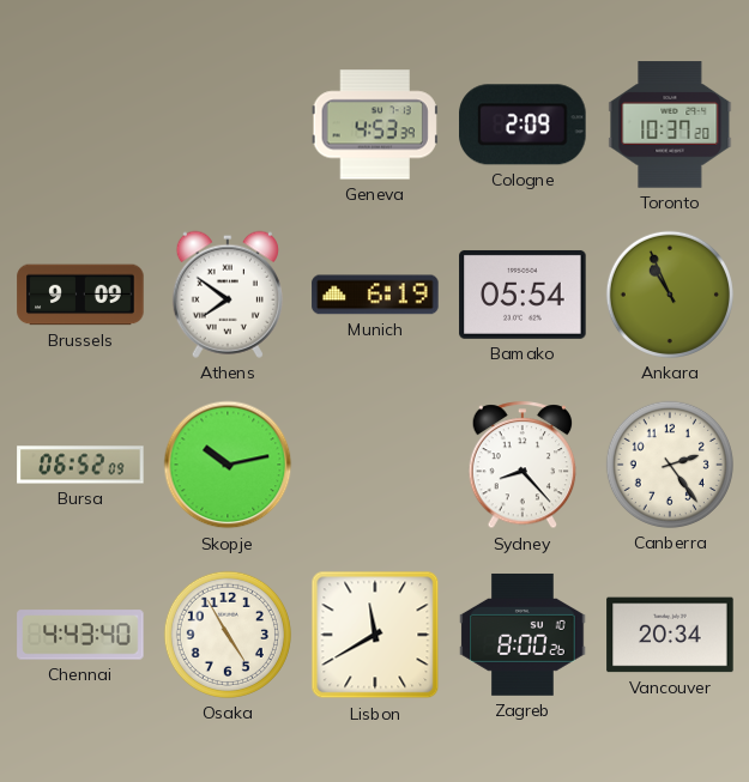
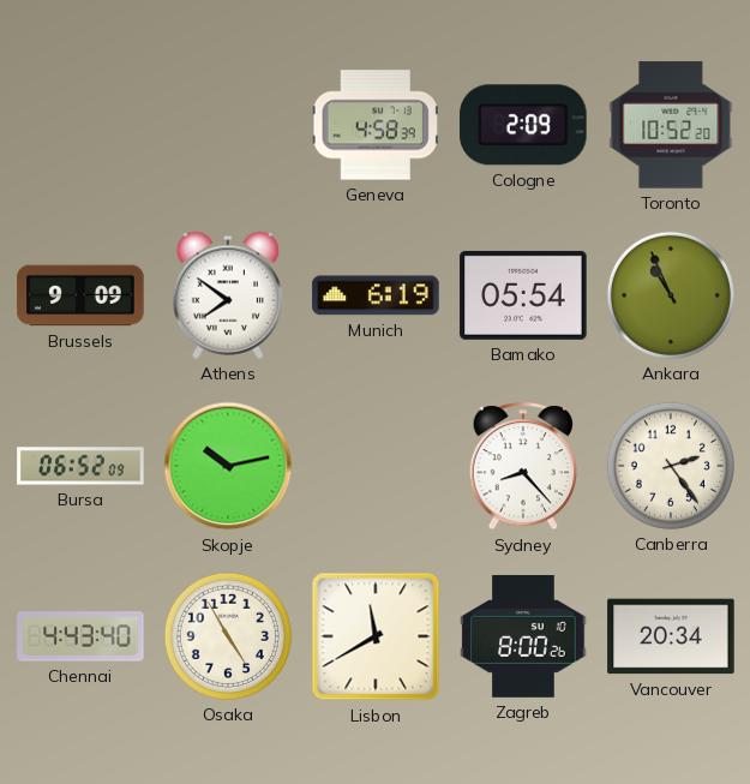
Geneva: 4:53 -> 4:58 (376, 125)
Toronto: 10:37 -> 10:52 (671, 125)
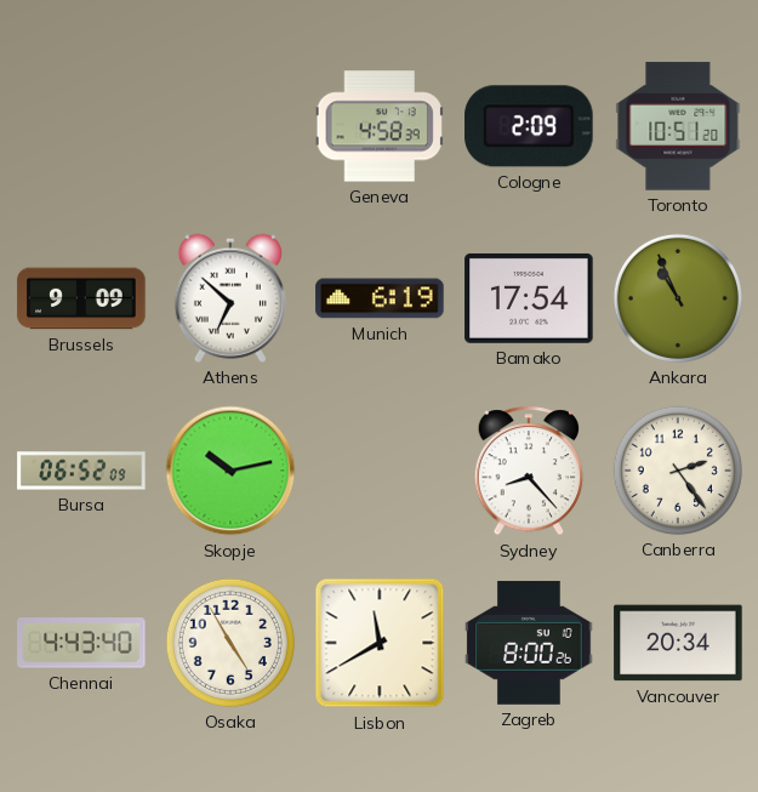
Toronto: 10:52 -> 10:51 (678, 126)
Athens: 7:51 -> 6:52 (230, 298)
Bamako: 05:54 -> 17:54 (529, 298)
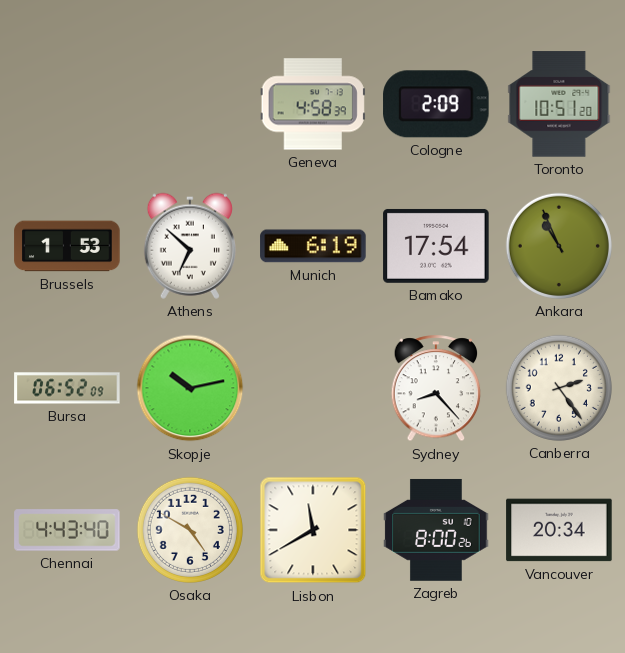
Brussels: 9:09 -> 1:53 (67, 246)
Osaka: 4:55 -> 4:50 (190, 530)
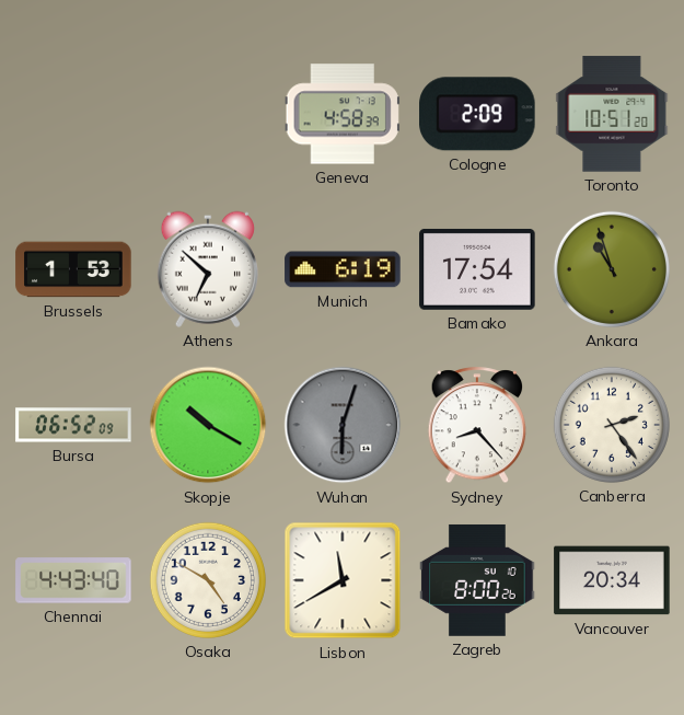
Ankara: 10:56 -> 10:57 (612, 269)
Skopje: 10:13 -> 10:20 (208, 425)
Wuhan: none -> 6:03 (343, 425)
